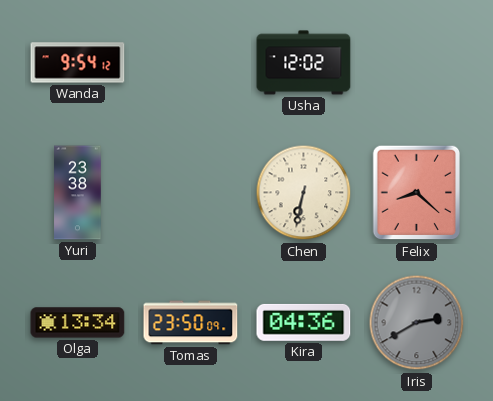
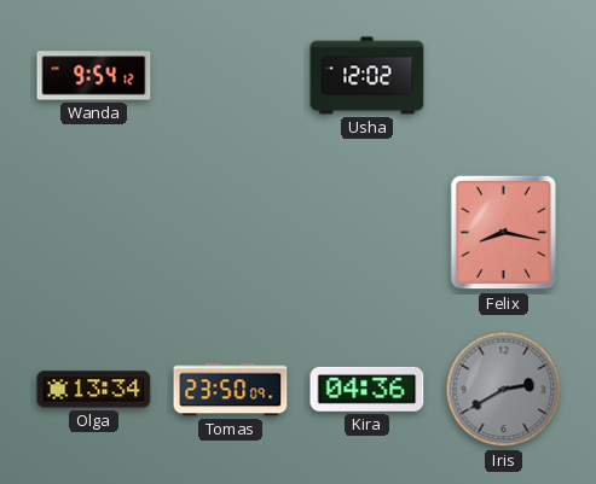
Yuri: 23:38 -> none (78, 193)
Chen: 6:32 -> none (304, 193)
Felix: 8:22 -> 8:17 (504, 233)
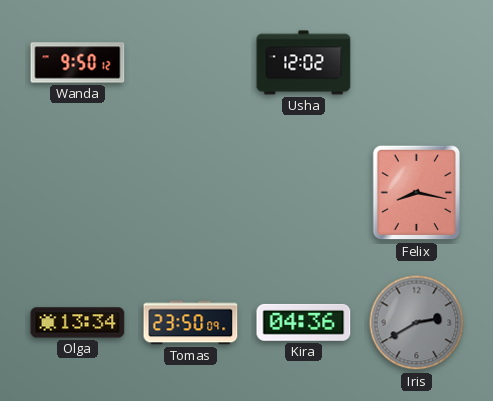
Wanda: 9:54 -> 9:50 (78, 63)
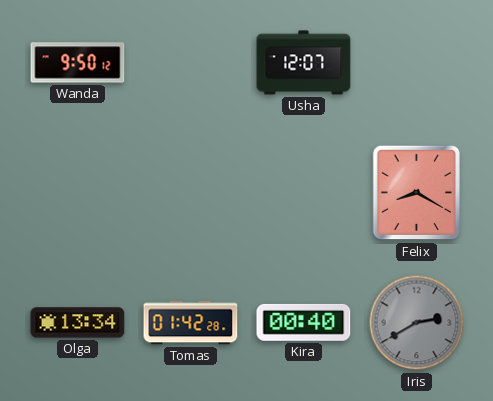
Usha: 12:02 -> 12:07 (304, 63)
Felix: 8:17 -> 8:20 (417, 193)
Tomas: 23:50 -> 01:42 (191, 323)
Kira: 04:36 -> 00:40 (304, 322)
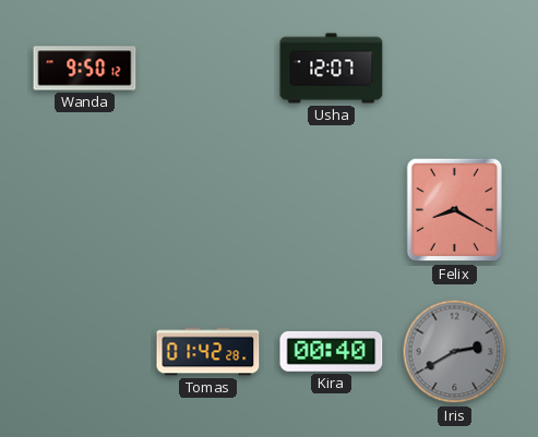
Olga: 13:34 -> none (78, 323)
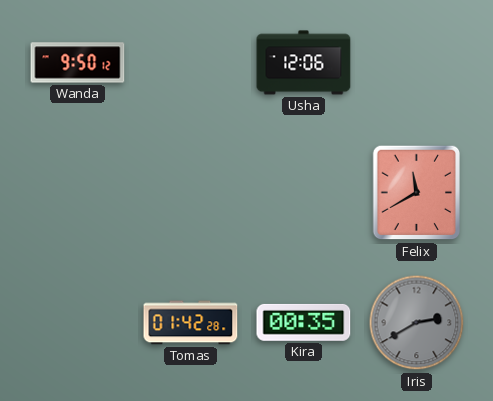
Usha: 12:07 -> 12:06 (304, 63)
Felix: 8:20 -> 11:40 (417, 193)
Kira: 00:40 -> 00:35 (304, 322)
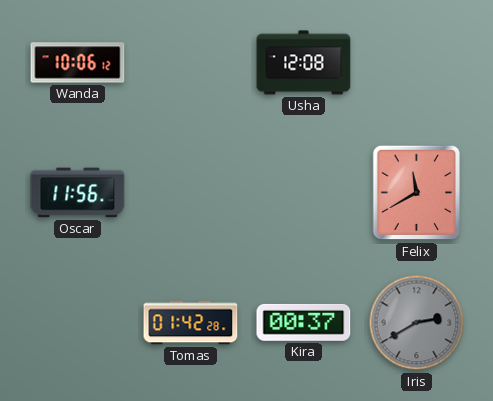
Wanda: 9:50 -> 10:06 (78, 63)
Usha: 12:06 -> 12:08 (304, 63)
Oscar: none -> 11:56 (78, 193)
Kira: 00:35 -> 00:37 (304, 322)
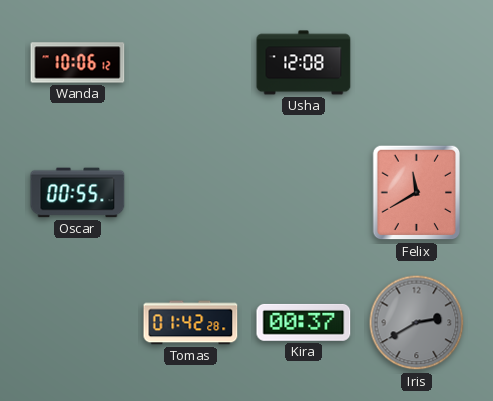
Oscar: 11:56 -> 00:55 (78, 193)
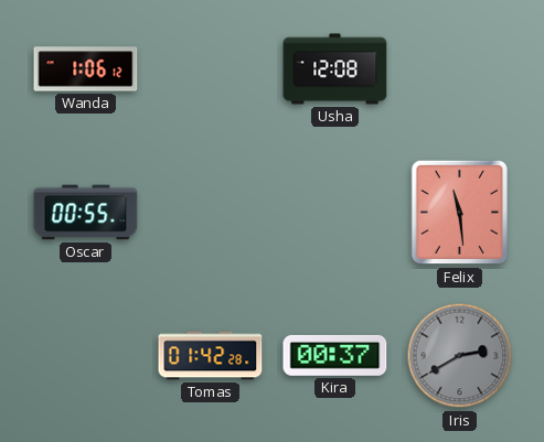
Wanda: 10:06 -> 1:06 (86, 69)
Felix: 11:40 -> 11:29 (460, 213)
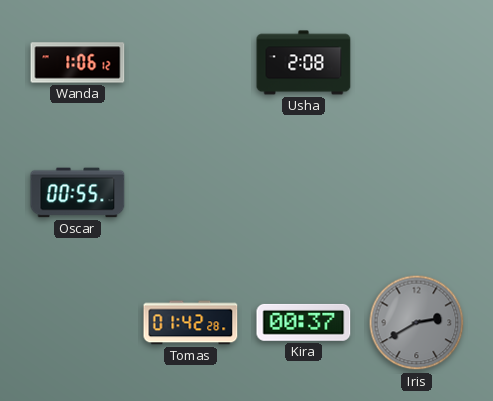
Usha: 12:08 -> 2:08 (304, 63)
Felix: 11:29 -> none (460, 213)
